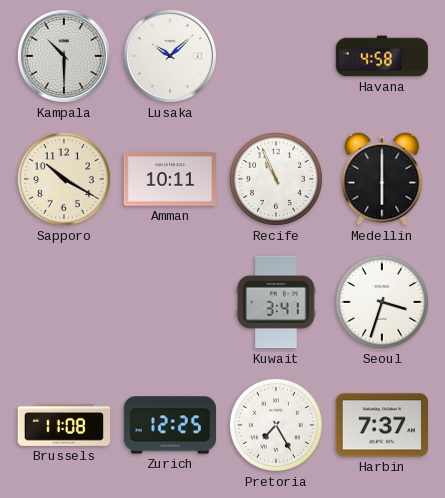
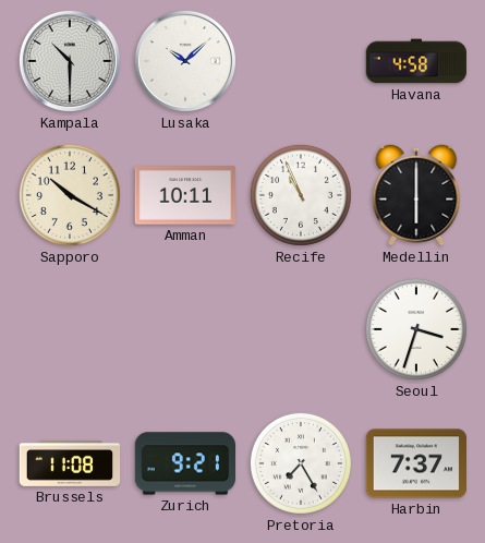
Kuwait: 3:41 -> none (277, 302)
Zurich: 12:25 -> 9:21 (185, 463)
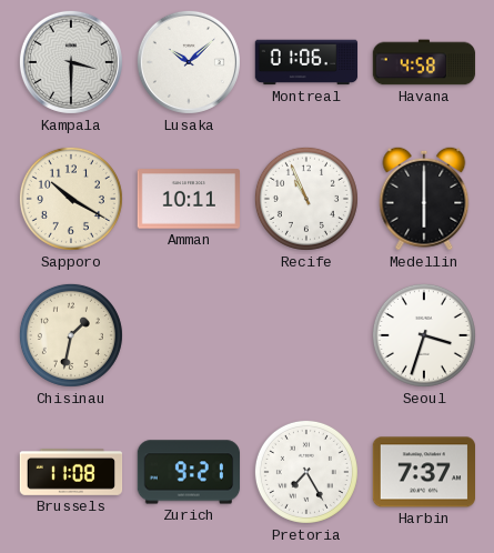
Kampala: 10:30 -> 3:30 (71, 62)
Montreal: none -> 01:06 (306, 62)
Chisinau: none -> 1:32 (71, 335)
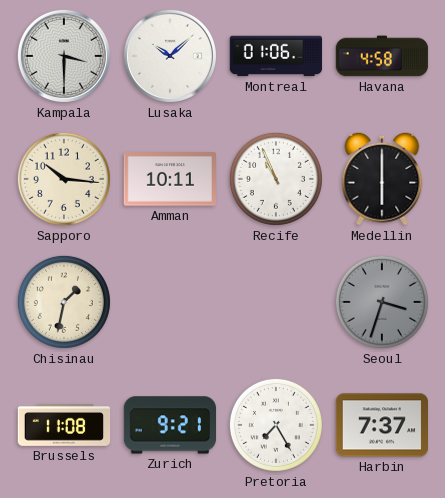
Sapporo: 10:20 -> 10:16 (64, 179)
Seoul dial: white -> grey (382, 302)
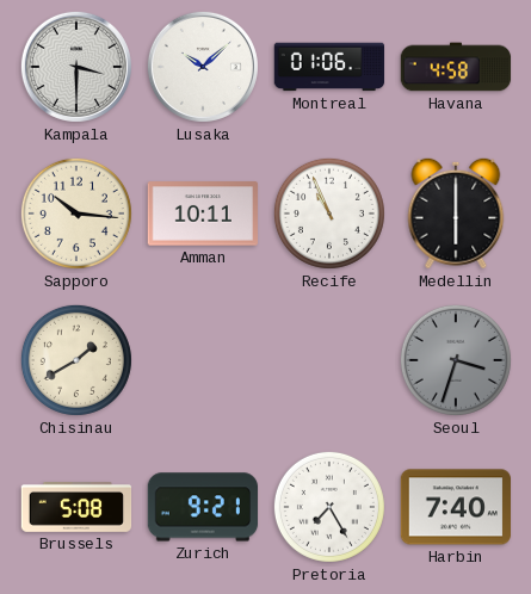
Chisinau: 1:32 -> 1:40 (76, 360)
Brussels: 11:08 -> 5:08 (76, 508)
Harbin: 7:37 -> 7:40 (455, 507)
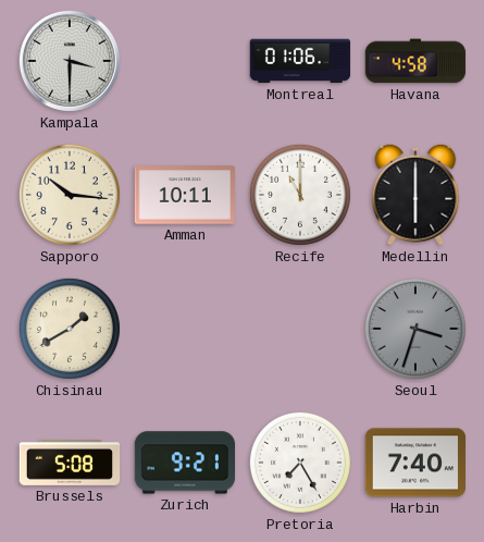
Lusaka: 10:08 -> none (203, 67)
Recife: 10:56 -> 11:00 (300, 195)
